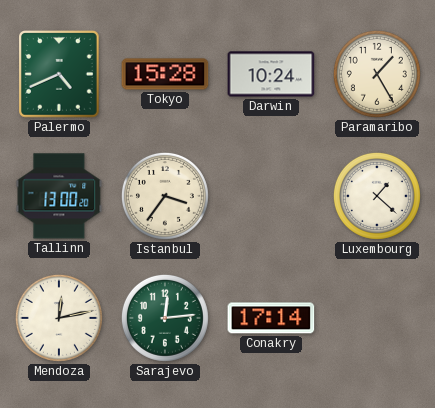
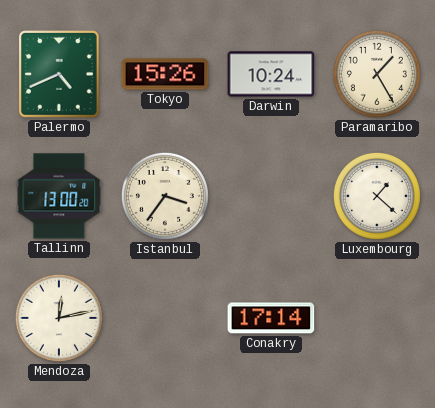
Tokyo: 15:28 -> 15:26 (165, 74)
Sarajevo: 12:14 -> none (165, 318)
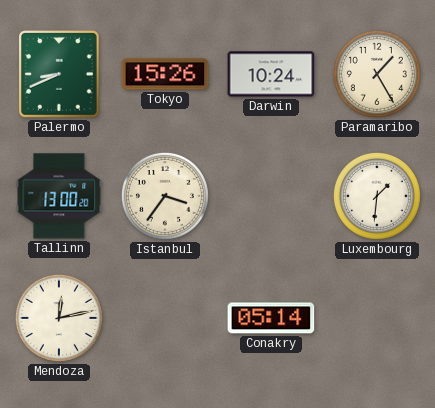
Palermo: 4:41 -> 8:41 (60, 74)
Luxembourg: 1:22 -> 1:31 (377, 196)
Conakry: 17:14 -> 05:14 (271, 318)
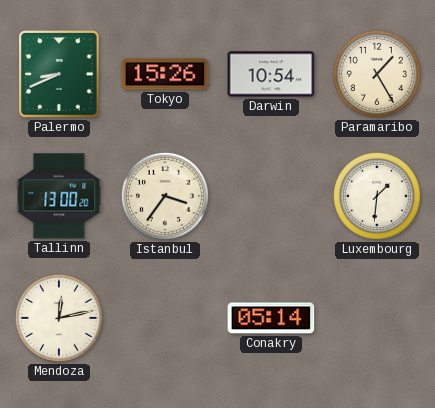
Darwin: 10:24 -> 10:54 (271, 74)
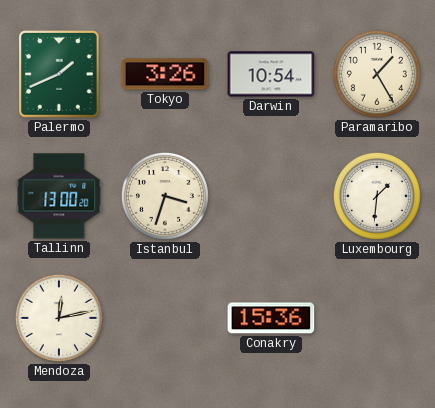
Palermo: 8:41 -> 1:41 (60, 74)
Tokyo: 15:26 -> 3:26 (165, 74)
Istanbul: 3:36 -> 3:33 (165, 196)
Conakry: 05:14 -> 15:36 (271, 318)
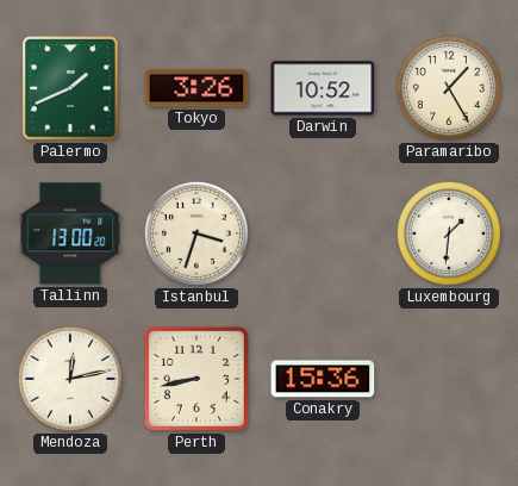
Darwin: 10:54 -> 10:52 (323, 88)
Perth: none -> 8:43 (196, 379)
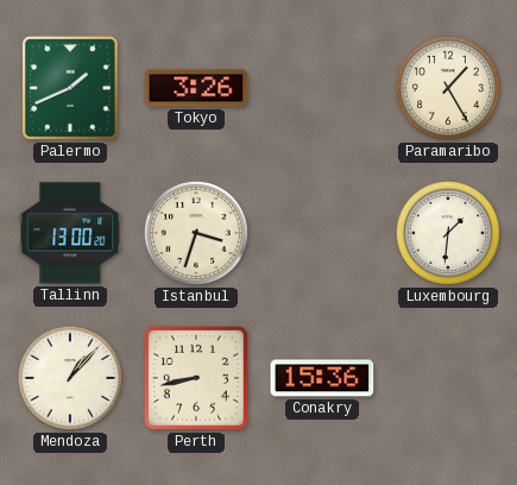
Darwin: 10:52 -> none (323, 88)
Mendoza: 12:13 -> 1:07 (70, 378)
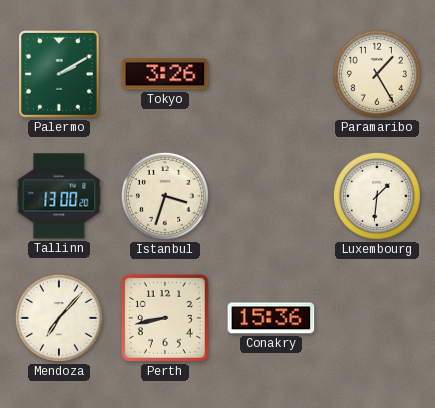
Palermo: 1:41 -> 2:10 (60, 74)
Mendoza: 1:07 -> 7:07 (59, 318)
